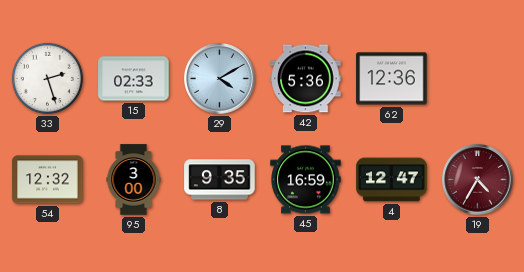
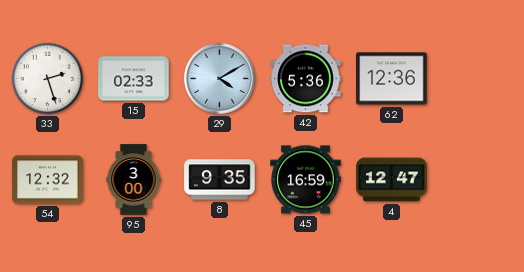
19: 4:35 -> none (478, 180)
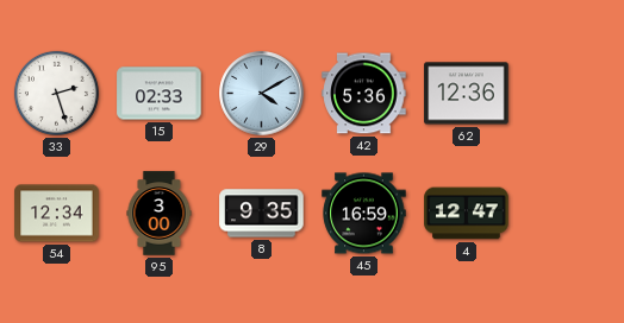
54: 12:32 -> 12:34 (57, 214)
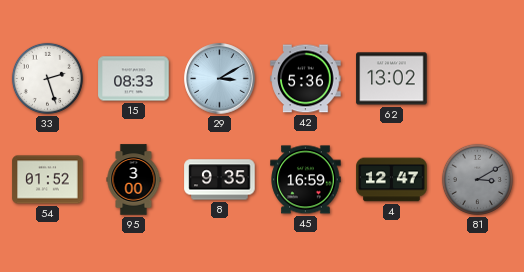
15: 02:33 -> 08:33 (134, 79)
29: 4:10 -> 3:10 (220, 79)
62: 12:36 -> 13:02 (392, 79)
54: 12:34 -> 01:52 (48, 180)
81: none -> 3:10 (477, 179)
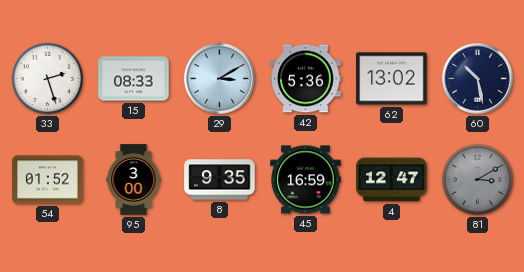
60: none -> 10:28 (478, 79)
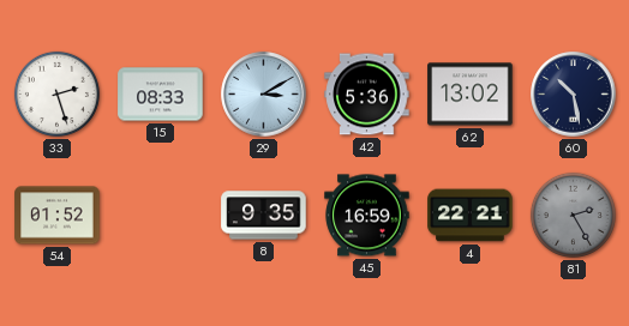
95: 3:00 -> none (134, 180)
4: 12:47 -> 22:21 (471, 216)
81: 3:10 -> 2:25 (573, 215)
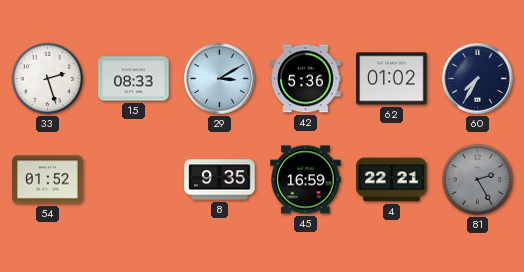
62: 13:02 -> 01:02 (392, 79)
60: 10:28 -> 7:35 (478, 79)
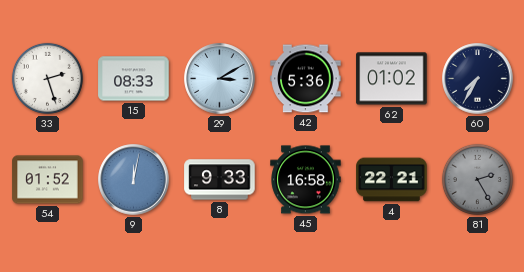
9: none -> 12:02 (134, 180)
8: 9:35 -> 9:33 (220, 180)
45: 16:59 -> 16:58 (306, 180)
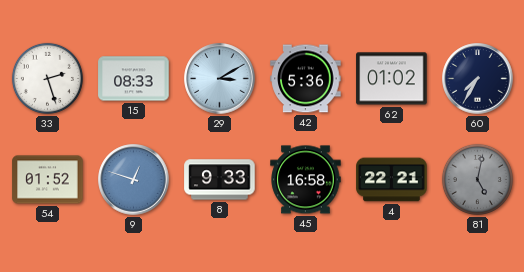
9: 12:02 -> 12:48 (134, 180)
81: 2:25 -> 5:02 (477, 179)
